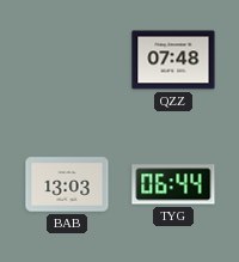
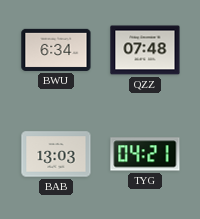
BWU: none -> 6:34 (56, 50)
TYG: 06:44 -> 04:21 (145, 154)
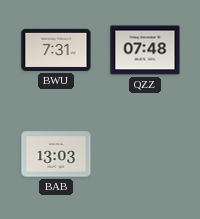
BWU: 6:34 -> 7:31 (56, 50)
TYG: 04:21 -> none (145, 154)
